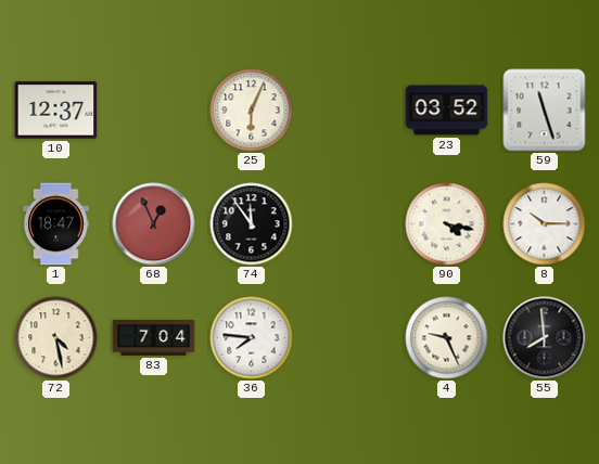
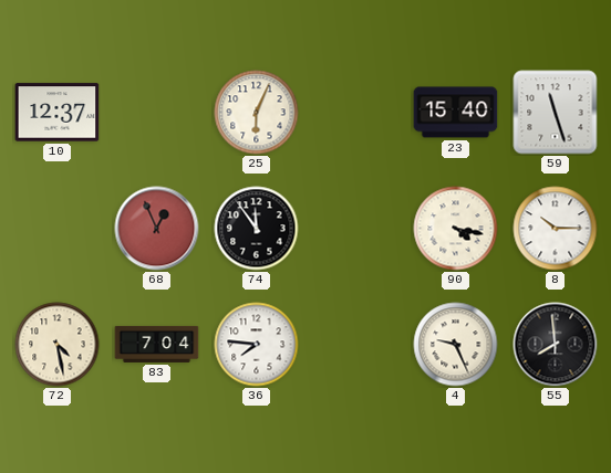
23: 03:52 -> 15:40 (456, 113)
1: 18:47 -> none (56, 224)
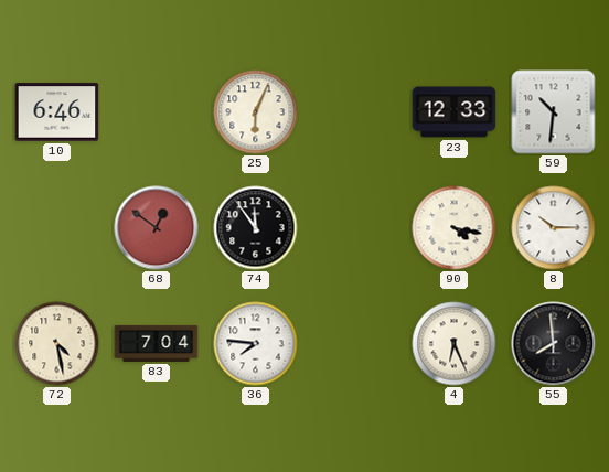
10: 12:37 -> 6:46 (57, 112)
23: 15:40 -> 12:33 (455, 112)
59: 11:27 -> 10:31 (554, 112)
68: 12:56 -> 12:51 (157, 228)
4: 9:26 -> 6:26 (455, 344)
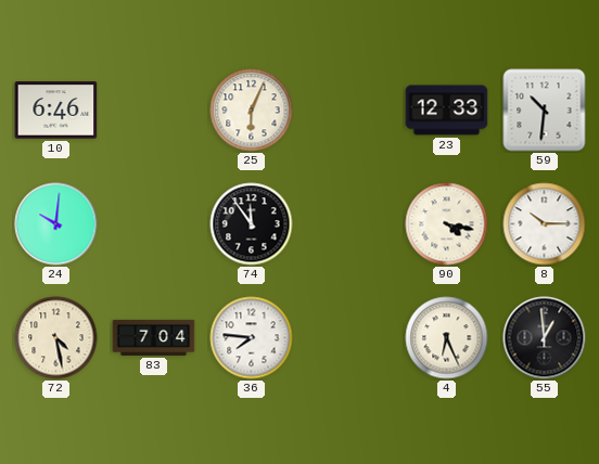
24: none -> 10:01 (56, 224)
68: 12:51 -> none (157, 228)
55: 7:59 -> 12:59 (545, 338)
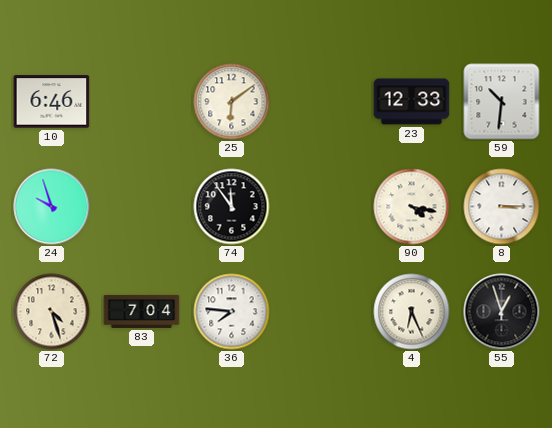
25: 6:04 -> 6:09 (232, 102)
24: 10:01 -> 9:57 (52, 207)
8: 10:15 -> 3:15 (502, 207)
72: 4:28 -> 4:27 (52, 312)
55: 12:59 -> 12:57 (502, 312)
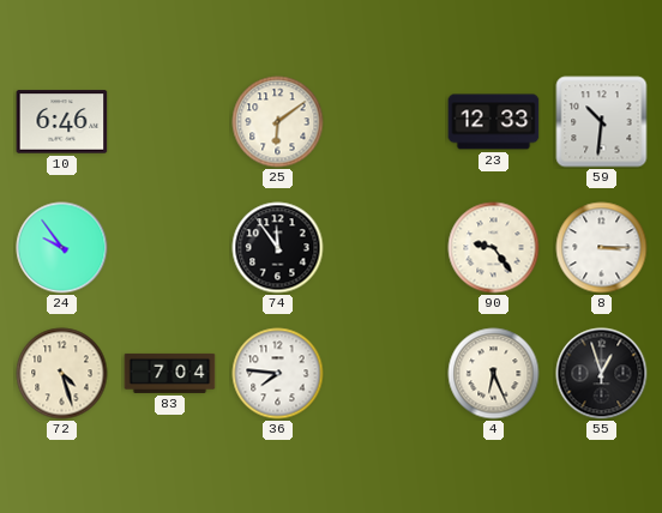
24: 9:57 -> 9:54 (62, 248)
90: 4:17 -> 9:24 (494, 248)
